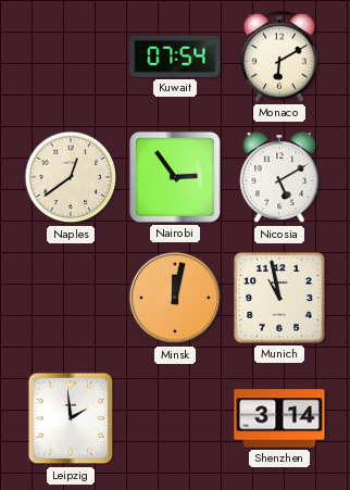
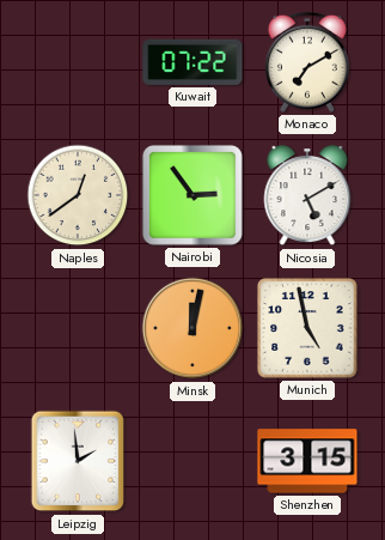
Kuwait: 07:54 -> 07:22 (192, 62)
Monaco: 6:10 -> 7:10 (307, 62)
Munich: 10:58 -> 4:58 (307, 328)
Shenzhen: 3:14 -> 3:15 (307, 461)
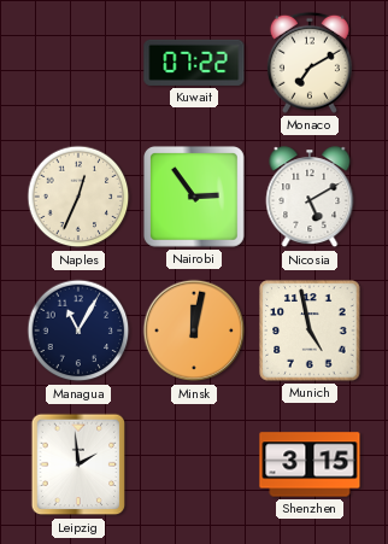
Naples: 12:39 -> 12:34 (78, 197)
Managua: none -> 11:05 (78, 331)
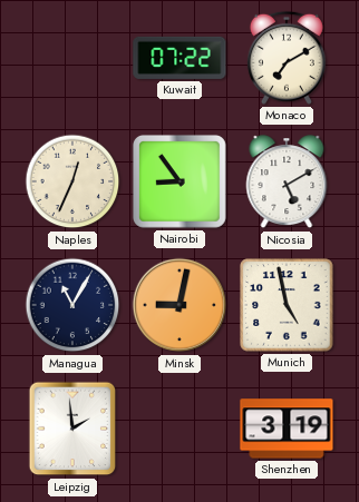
Nairobi: 2:54 -> 8:54 (179, 181)
Minsk: 12:02 -> 9:02 (179, 305)
Shenzhen: 3:15 -> 3:19 (287, 429)
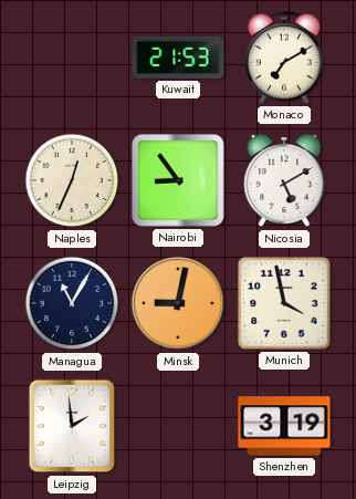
Kuwait: 07:22 -> 21:53 (178, 58)
Munich: 4:58 -> 3:58 (284, 303)
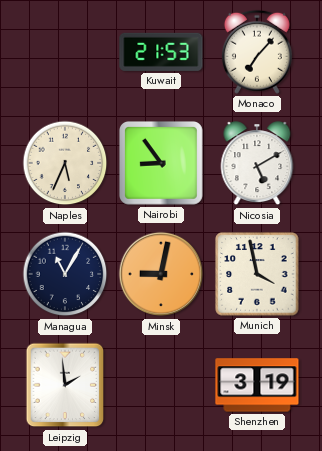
Monaco: 7:10 -> 7:07 (257, 52)
Naples: 12:34 -> 5:34 (65, 163)
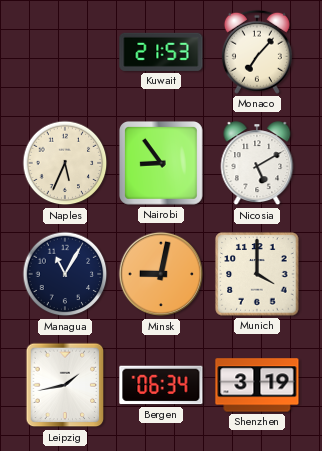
Munich: 3:58 -> 4:00 (257, 274)
Leipzig: 1:59 -> 1:43 (65, 385)
Bergen: none -> 06:34 (161, 385)
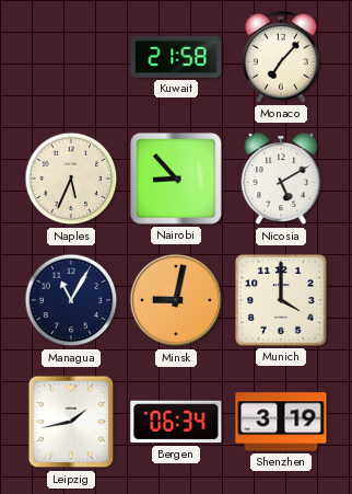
Kuwait: 21:53 -> 21:58 (176, 57)
Nairobi: 8:54 -> 8:53 (176, 179)
